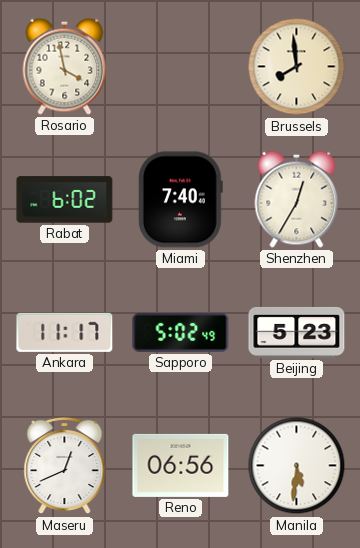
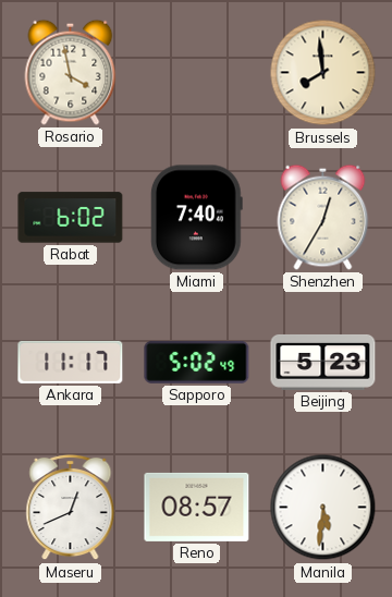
Reno: 06:56 -> 08:57 (197, 507)
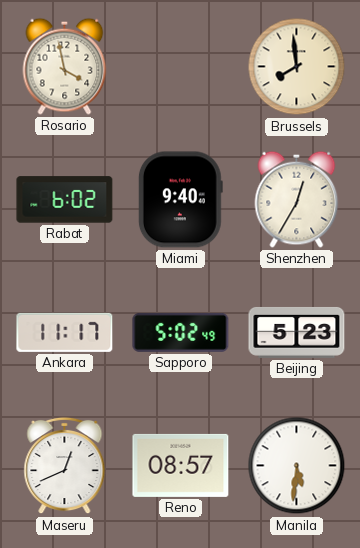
Miami: 7:40 -> 9:40 (180, 200)
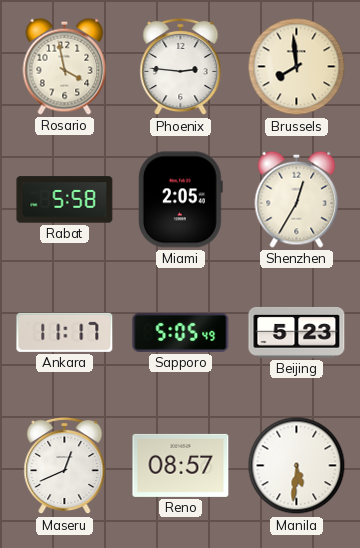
Phoenix: none -> 2:46 (181, 67)
Rabat: 6:02 -> 5:58 (65, 200)
Miami: 9:40 -> 2:05 (180, 200)
Sapporo: 5:02 -> 5:05 (181, 332)
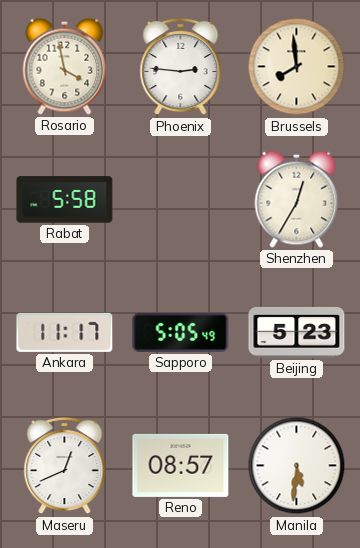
Miami: 2:05 -> none (180, 200)
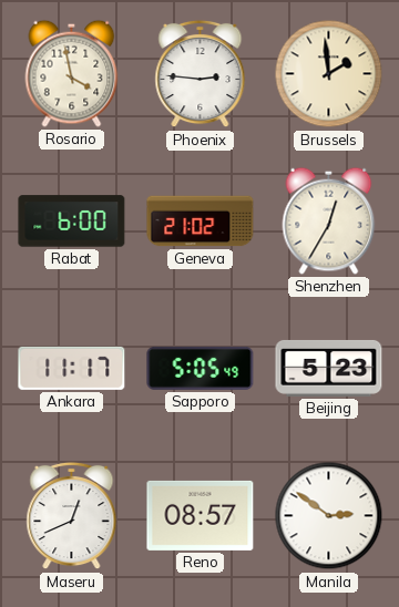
Brussels: 7:59 -> 1:59 (329, 74)
Rabat: 5:58 -> 6:00 (72, 222)
Geneva: none -> 21:02 (201, 222)
Manila: 5:31 -> 2:51 (329, 516)
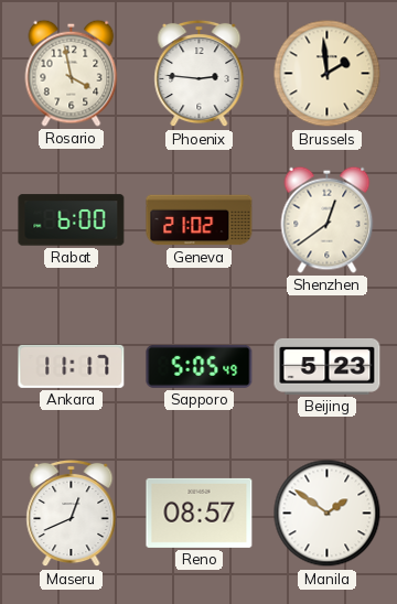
Shenzhen: 12:35 -> 12:39 (328, 219)
Manila: 2:51 -> 1:51 (328, 514)
